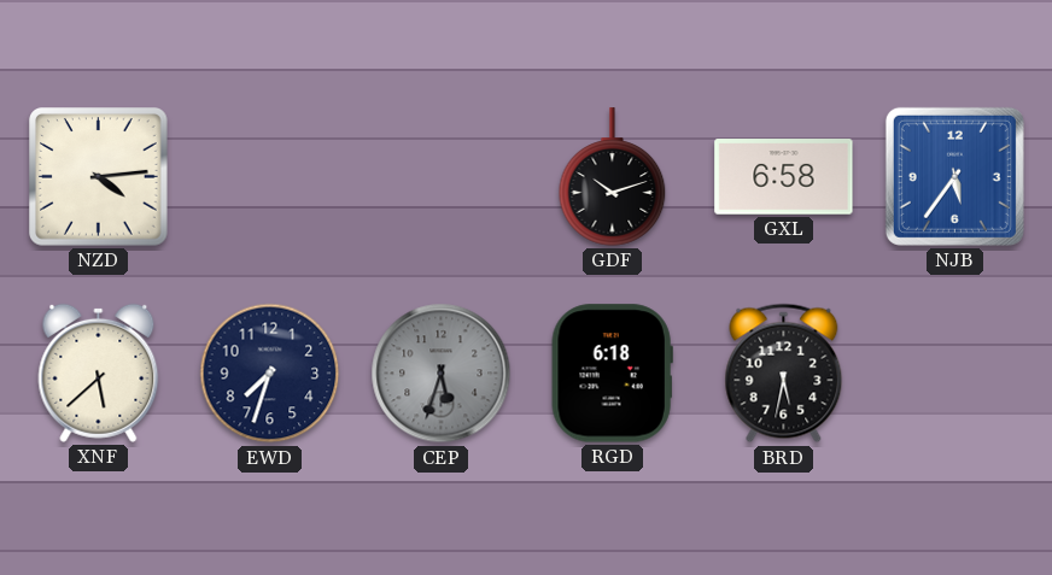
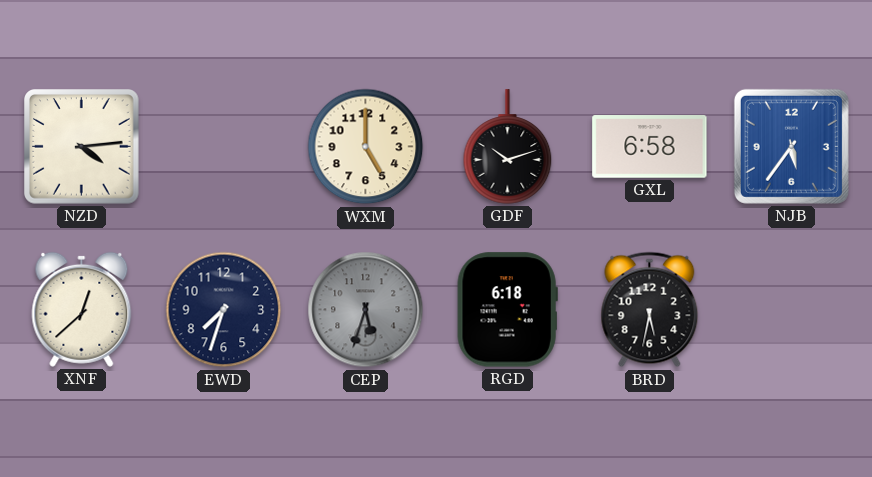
WXM: none -> 5:00 (366, 147)
XNF: 5:38 -> 12:38 (82, 309)
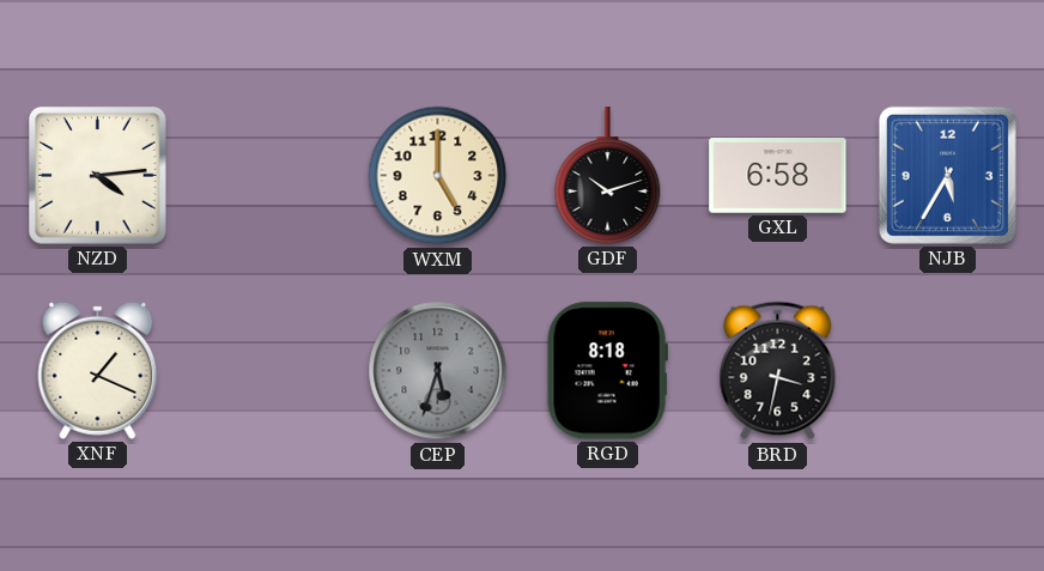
NJB: 5:36 -> 5:35 (947, 175)
XNF: 12:38 -> 1:19 (98, 370)
EWD: 7:33 -> none (224, 310)
RGD: 6:18 -> 8:18 (607, 371)
BRD: 5:32 -> 3:32 (778, 371)
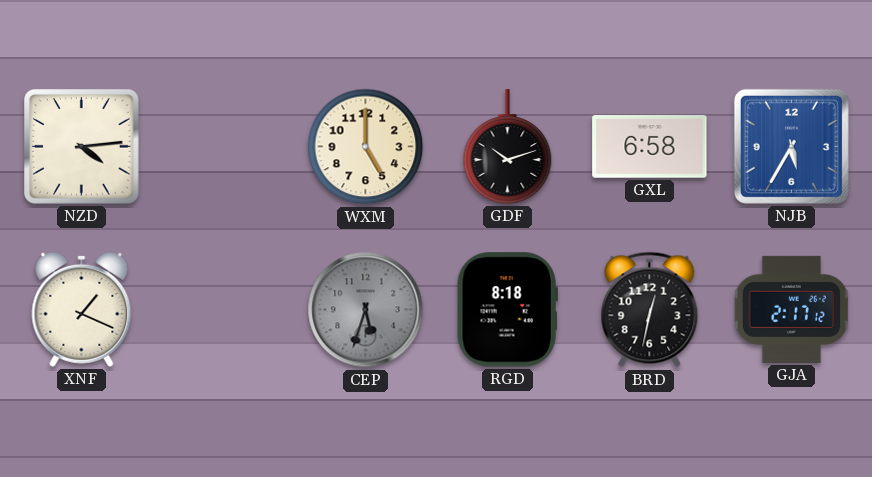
BRD: 3:32 -> 12:32 (650, 310)
GJA: none -> 2:17 (791, 309)
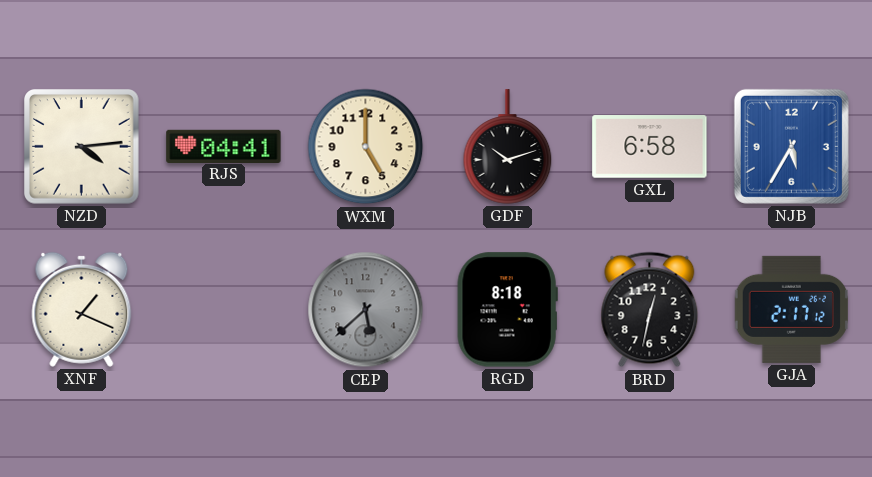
RJS: none -> 04:41 (224, 146)
CEP: 5:33 -> 5:38 (366, 310)
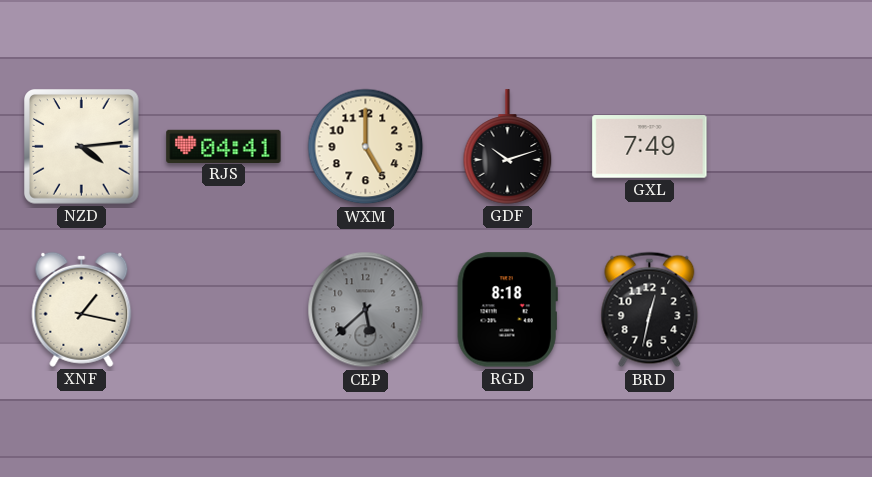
GXL: 6:58 -> 7:49 (650, 147)
NJB: 5:35 -> none (791, 146)
XNF: 1:19 -> 1:17 (82, 309)
GJA: 2:17 -> none (791, 309)
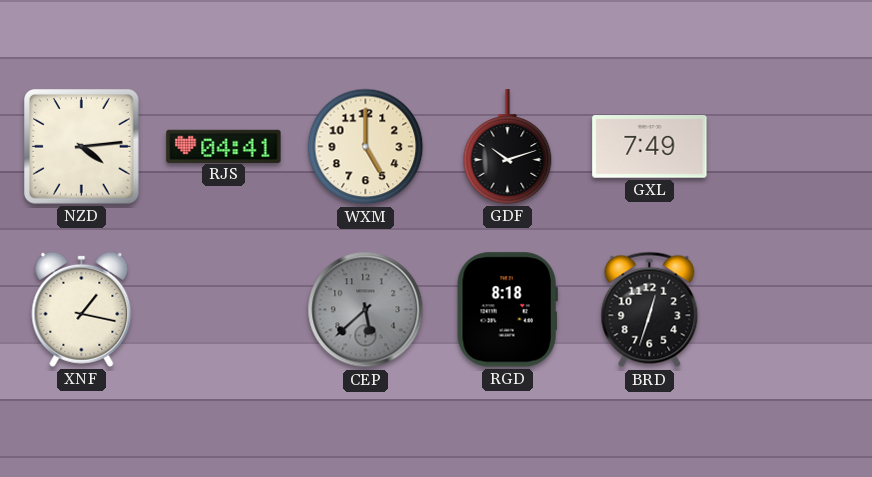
BRD: 12:32 -> 12:33 (650, 310)
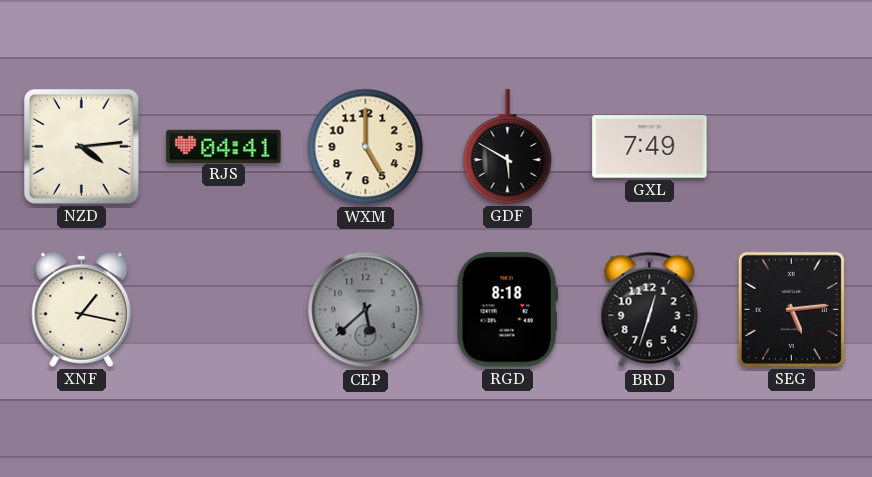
GDF: 10:12 -> 5:50 (508, 147)
SEG: none -> 5:14 (791, 309)
